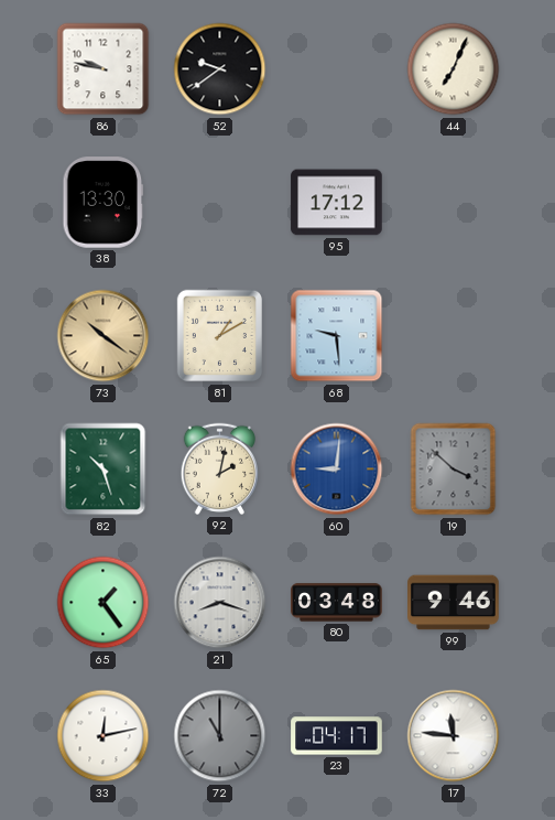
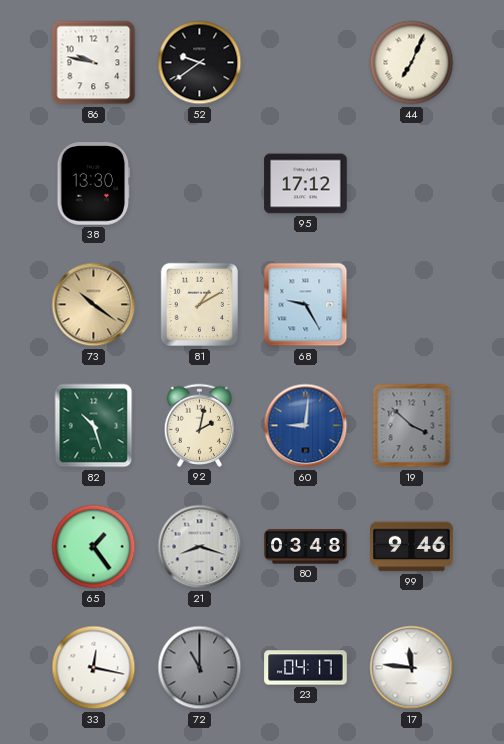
68: 9:29 -> 9:25 (306, 305)
33: 12:13 -> 12:17 (94, 668)
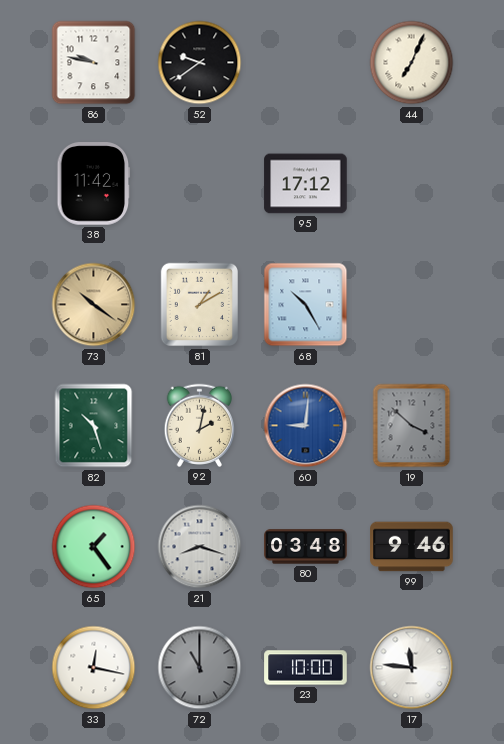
38: 13:30 -> 11:42 (94, 184)
68: 9:25 -> 10:25 (306, 305)
23: 04:17 -> 10:00 (306, 668)
